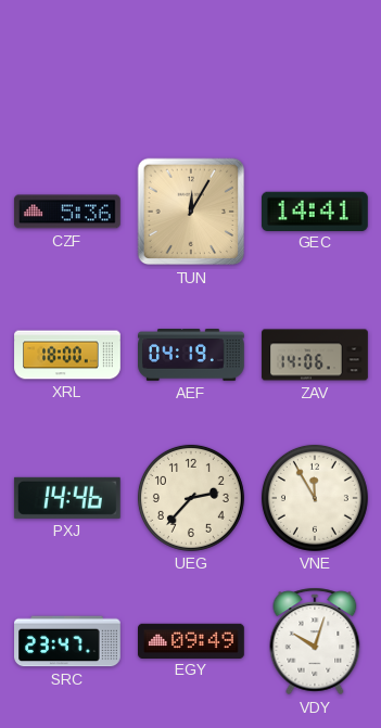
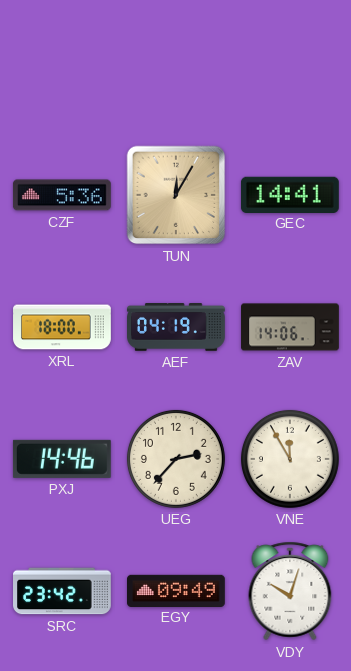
SRC: 23:47 -> 23:42 (63, 591)
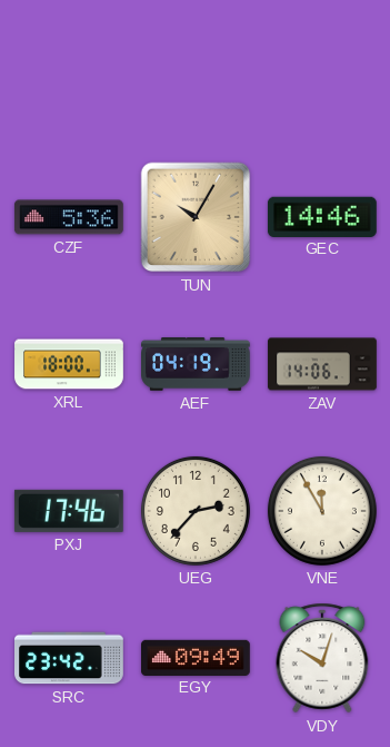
TUN: 12:05 -> 10:05 (196, 217)
GEC: 14:41 -> 14:46 (322, 216)
PXJ: 14:46 -> 17:46 (69, 511)
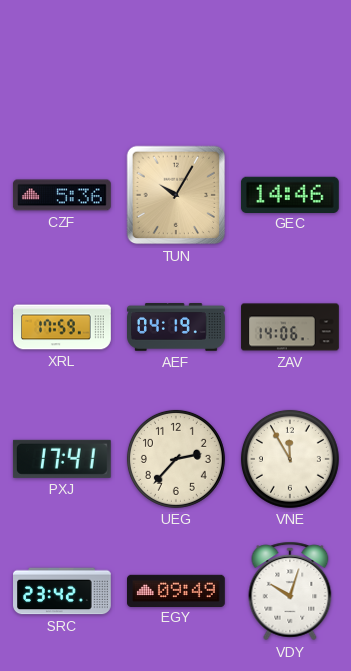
XRL: 18:00 -> 17:59 (62, 327)
PXJ: 17:46 -> 17:41 (62, 459)
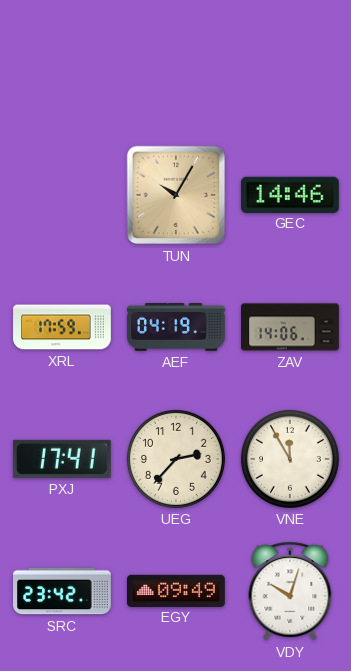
CZF: 5:36 -> none (62, 195)
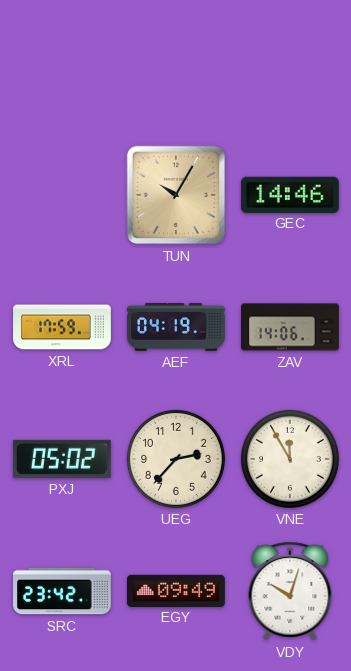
PXJ: 17:41 -> 05:02 (62, 459)
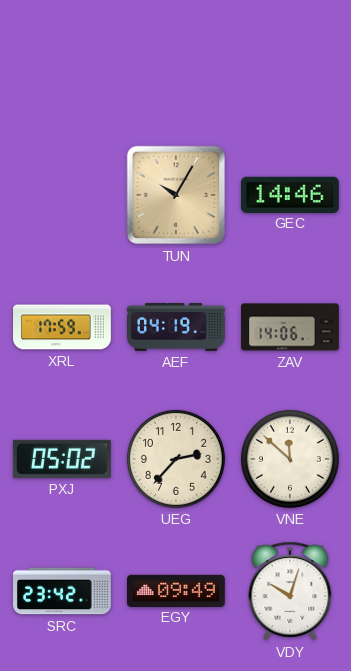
VNE: 11:55 -> 11:52 (290, 459)
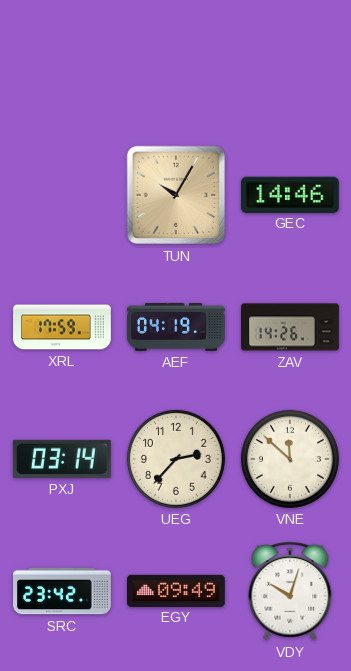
ZAV: 14:06 -> 14:26 (290, 327)
PXJ: 05:02 -> 03:14 (62, 459)
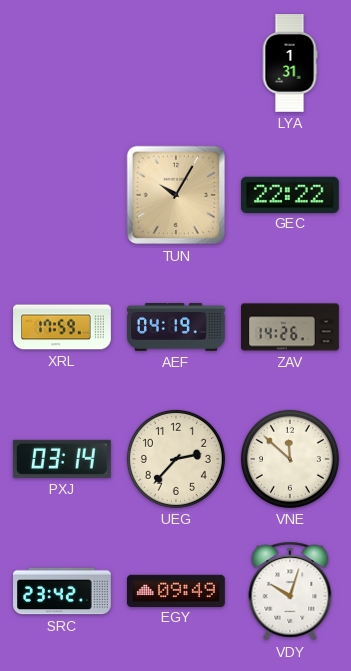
LYA: none -> 1:31 (290, 64)
GEC: 14:46 -> 22:22 (290, 194)
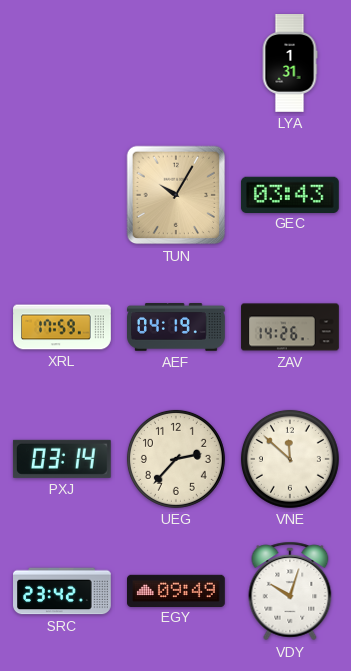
GEC: 22:22 -> 03:43 (290, 194)
